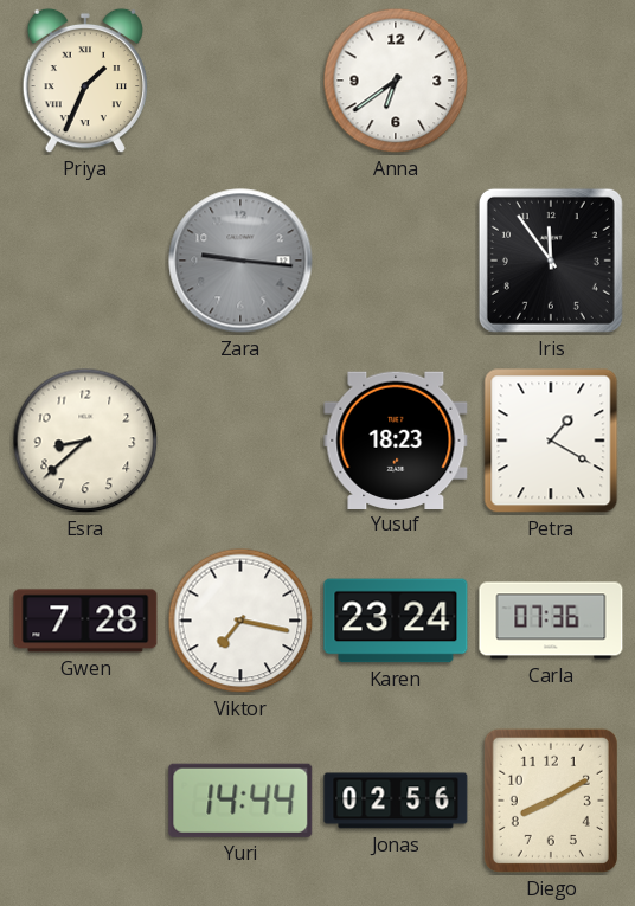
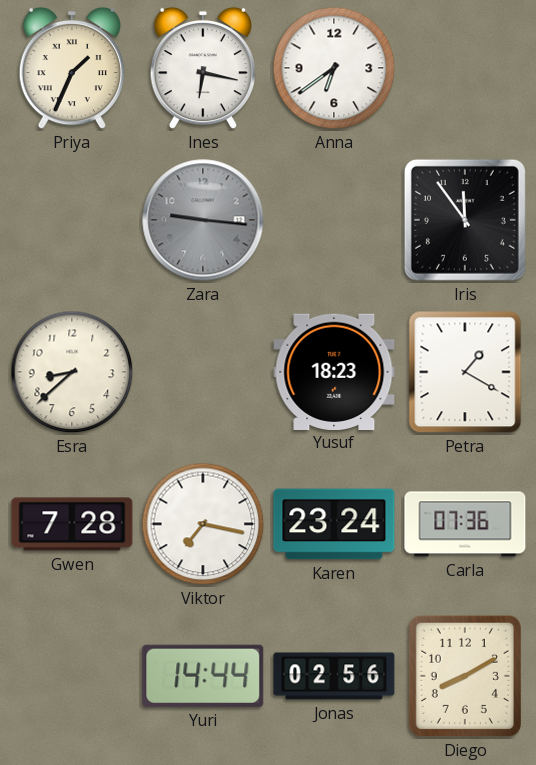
Ines: none -> 6:17 (202, 68)
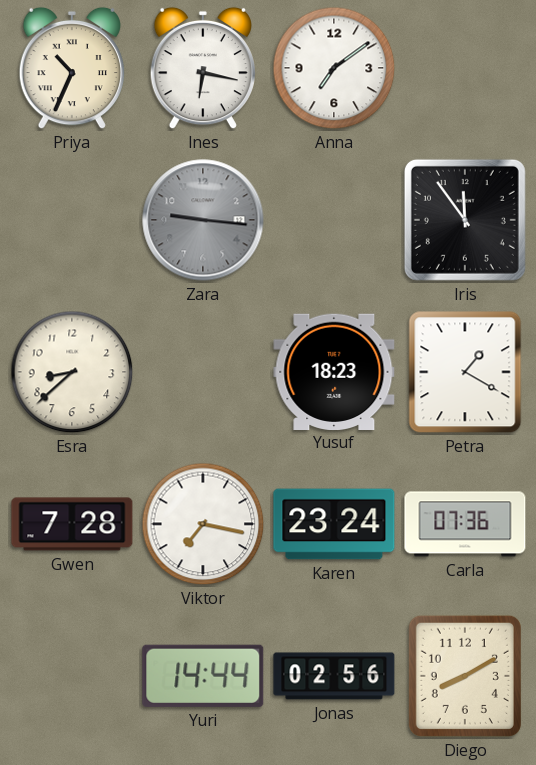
Priya: 1:34 -> 10:34 (71, 68)
Anna: 6:39 -> 7:09 (334, 68)
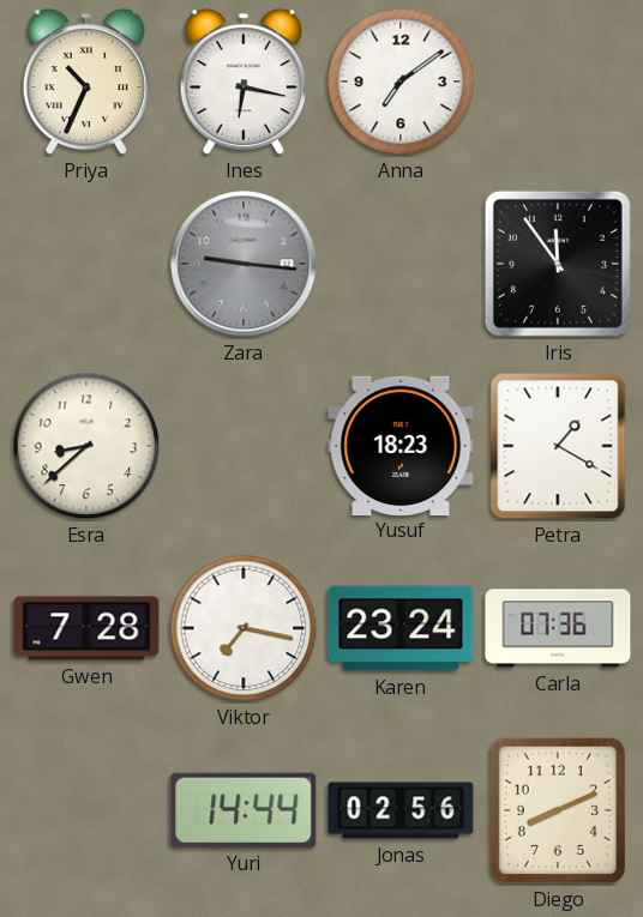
Diego: 8:10 -> 8:11 (558, 810)
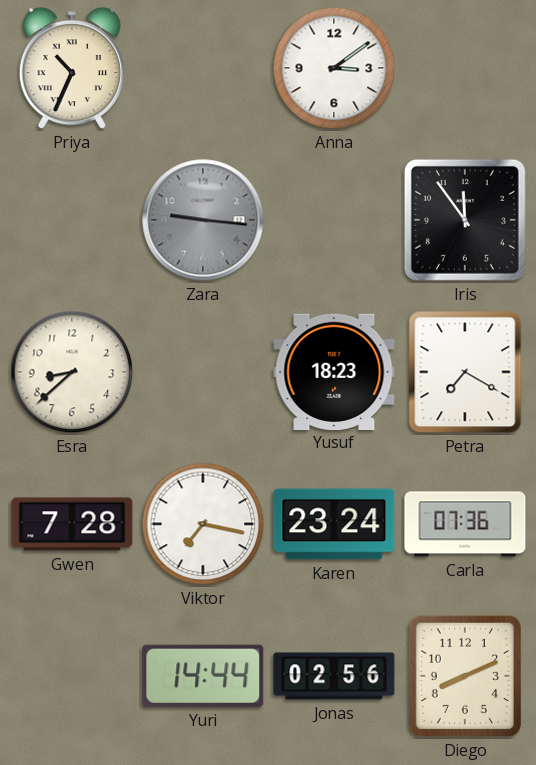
Ines: 6:17 -> none (242, 82)
Anna: 7:09 -> 3:09 (334, 68)
Petra: 1:20 -> 7:20 (465, 372)
